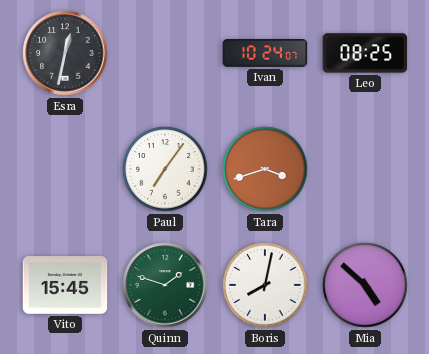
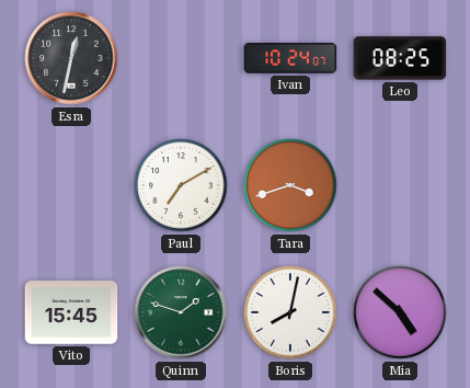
Paul: 7:06 -> 7:10 (181, 185)
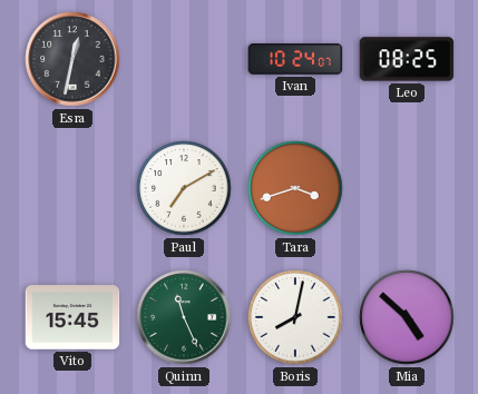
Quinn: 1:48 -> 11:26 (184, 317)
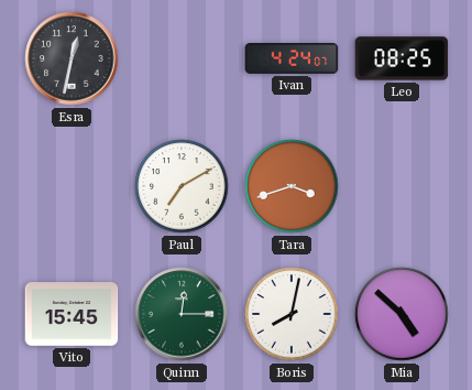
Ivan: 10:24 -> 4:24 (292, 58)
Quinn: 11:26 -> 12:15 (182, 314)
